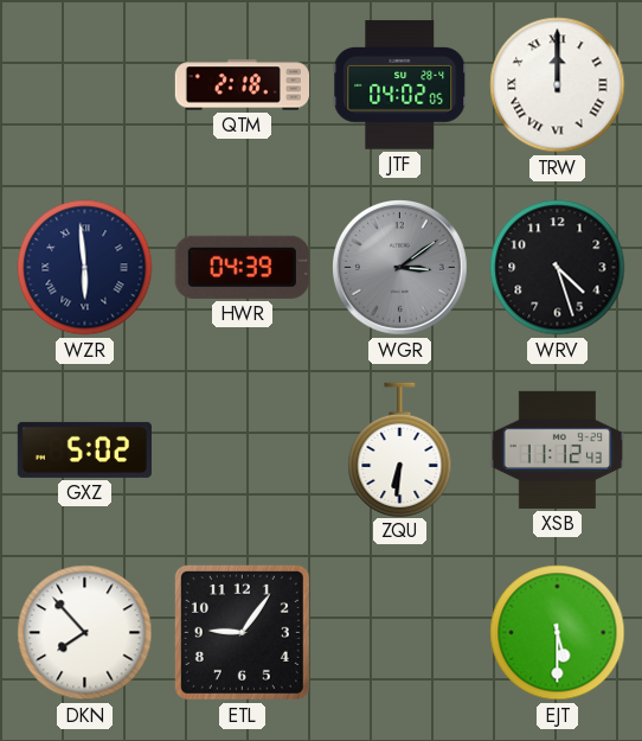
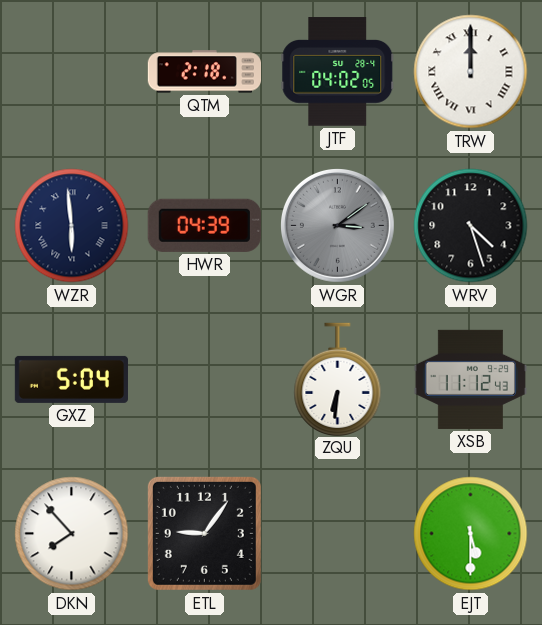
GXZ: 5:02 -> 5:04 (71, 379)
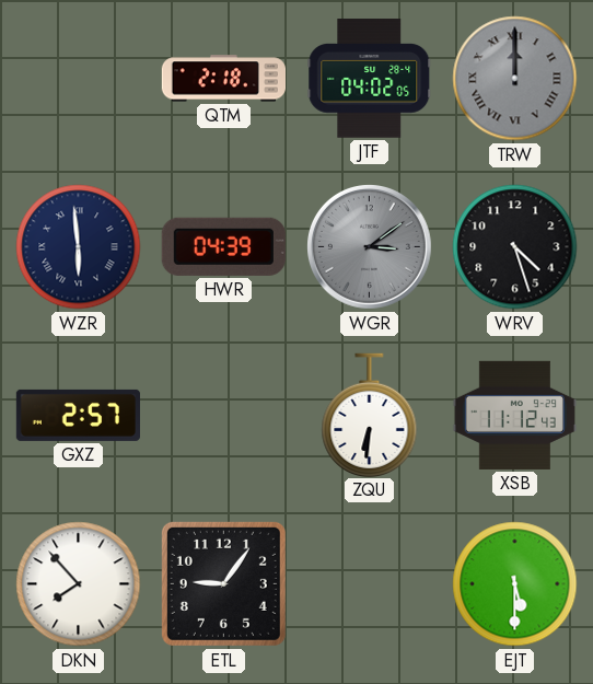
TRW dial: white -> grey (515, 79)
GXZ: 5:04 -> 2:57 (78, 415)
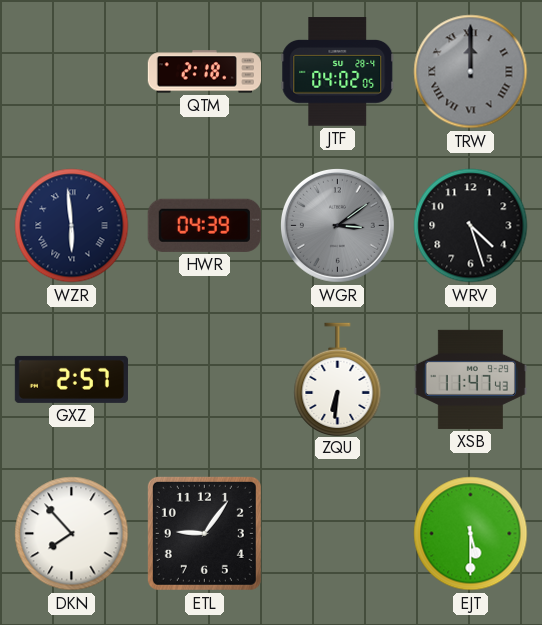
XSB: 11:12 -> 11:47 (470, 379)
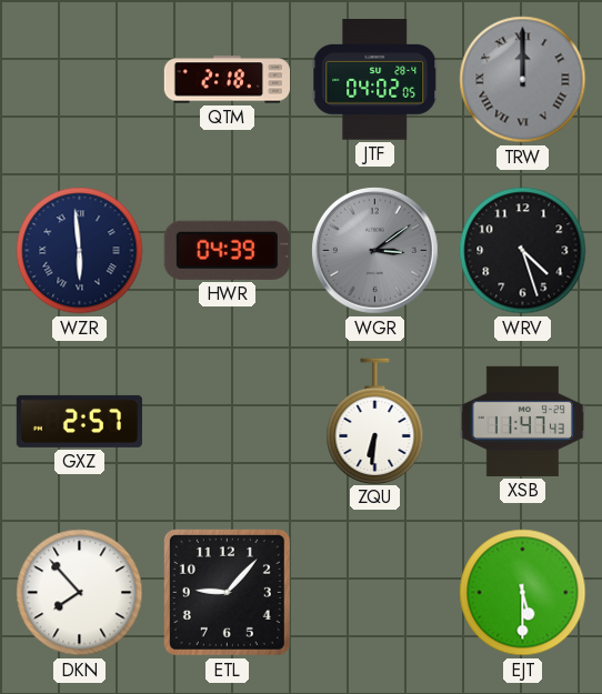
ETL: 9:06 -> 9:07 (227, 592)
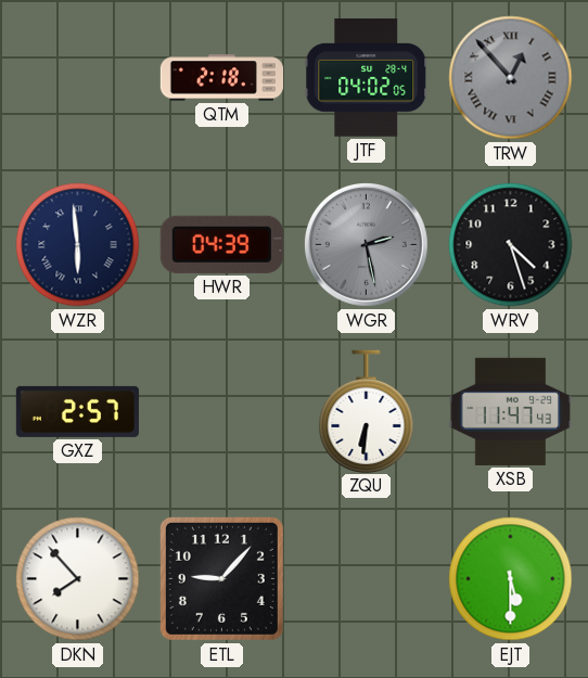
TRW: 12:00 -> 12:53 (511, 78)
WGR: 3:09 -> 2:28 (367, 245)
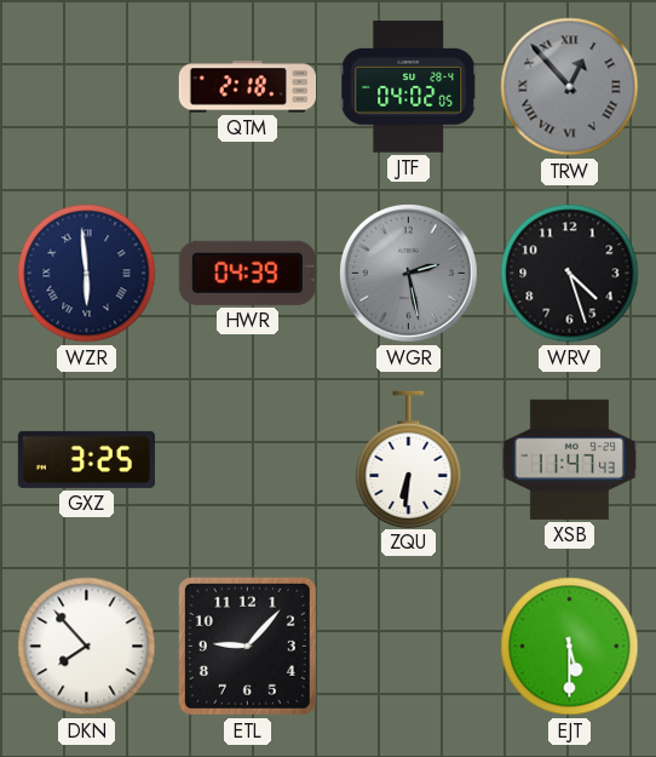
GXZ: 2:57 -> 3:25 (86, 459)
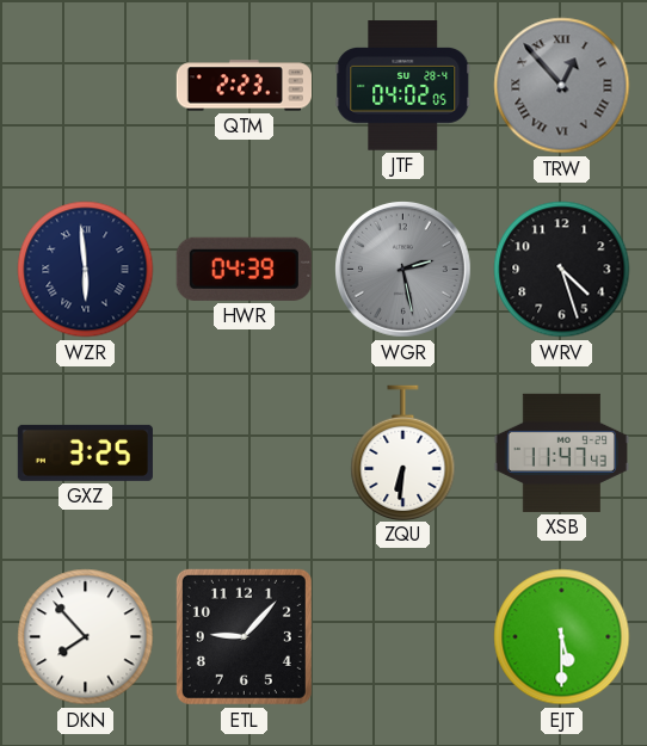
QTM: 2:18 -> 2:23 (244, 86)
